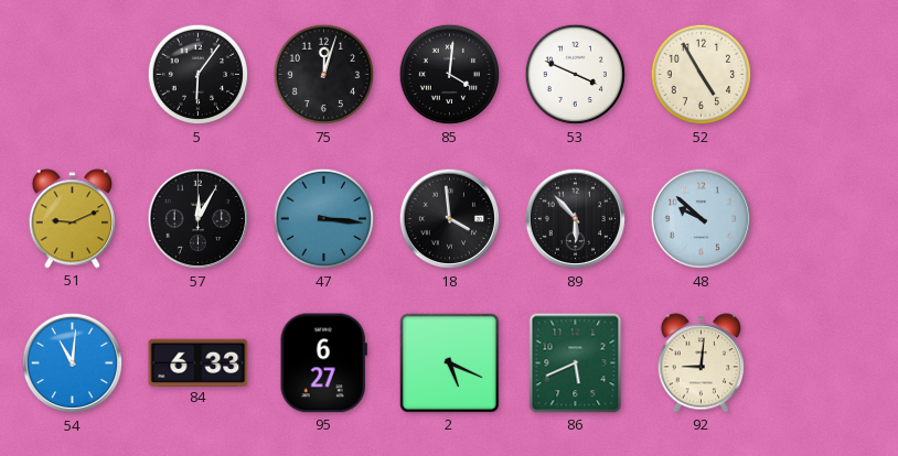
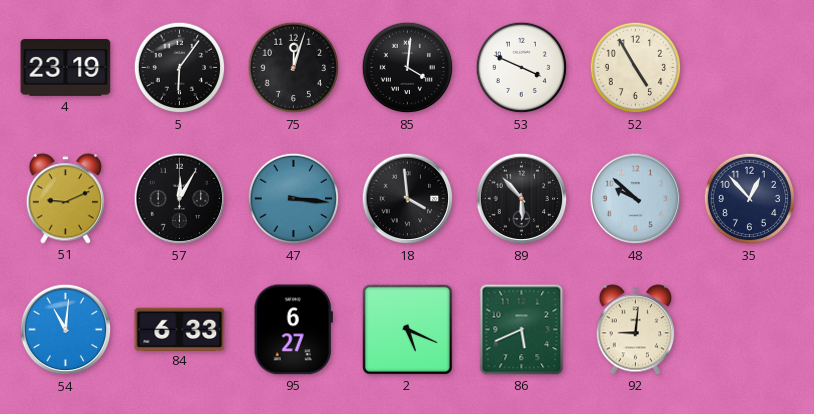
4: none -> 23:19 (66, 68)
35: none -> 12:53 (750, 199)
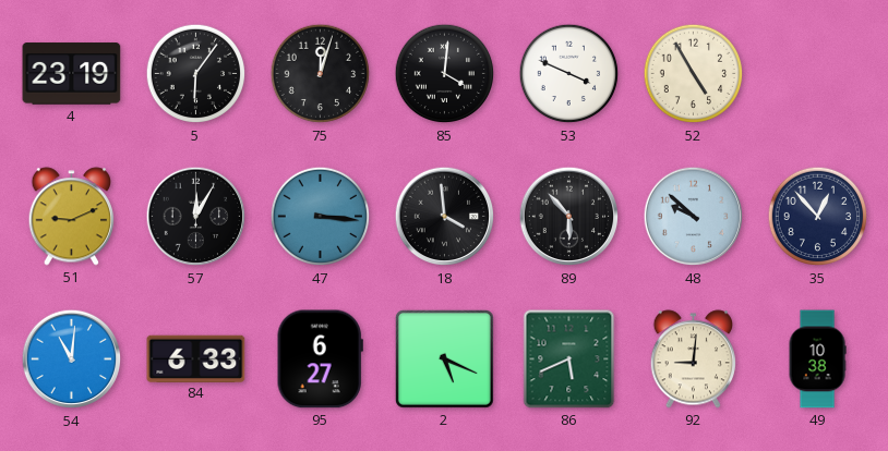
49: none -> 10:38 (817, 359)
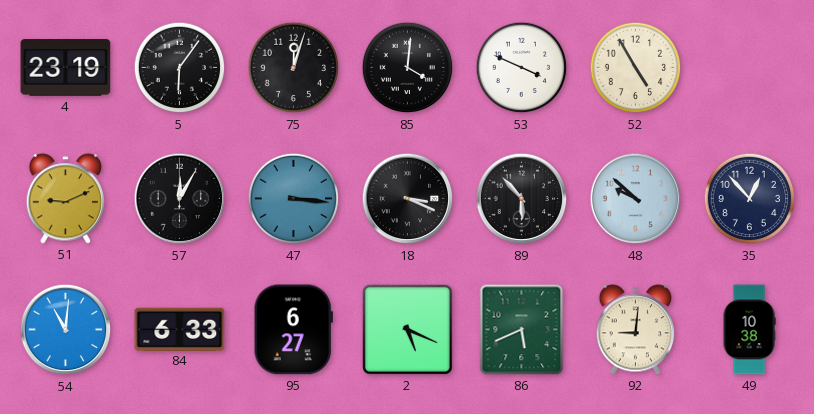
18: 3:59 -> 3:19 (408, 199)
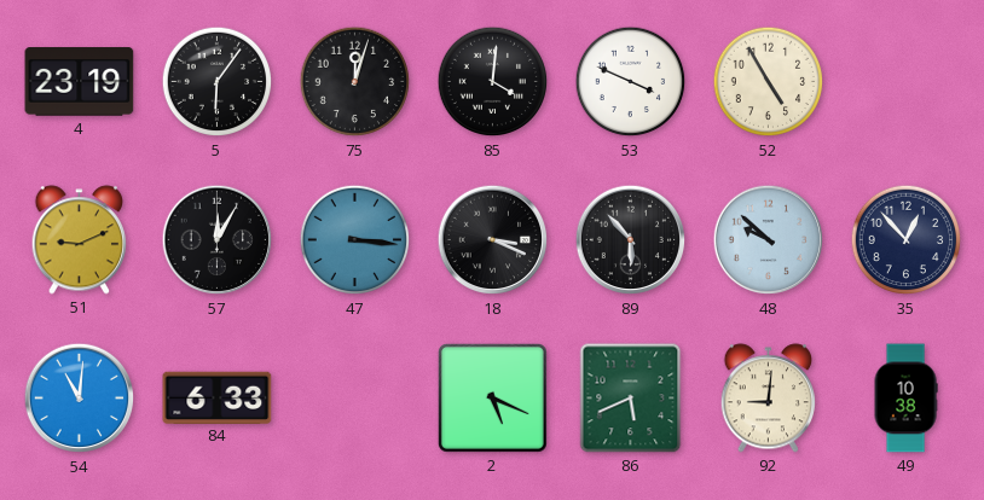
95: 6:27 -> none (293, 330)
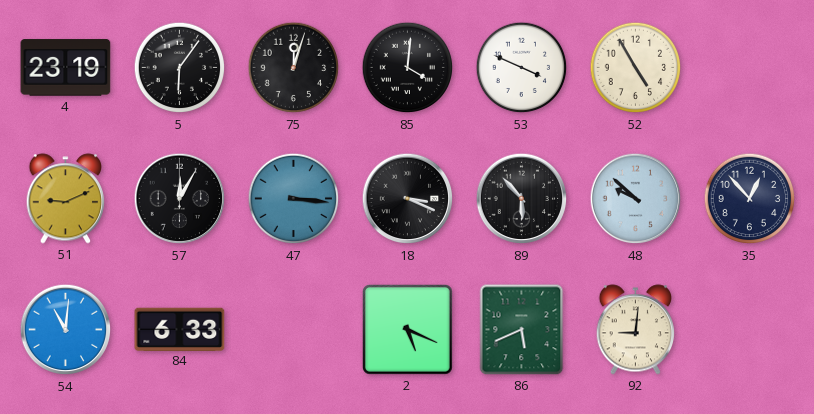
49: 10:38 -> none (905, 399)
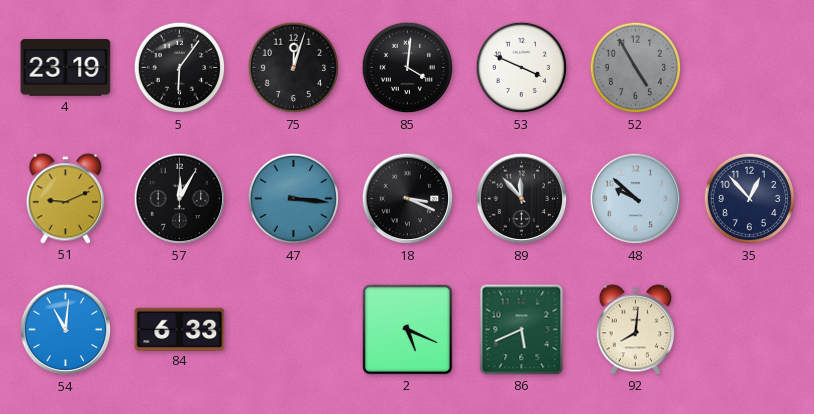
52 dial: cream -> grey (636, 68)
89: 5:53 -> 11:53 (522, 199)
92: 9:01 -> 8:01 (636, 330)
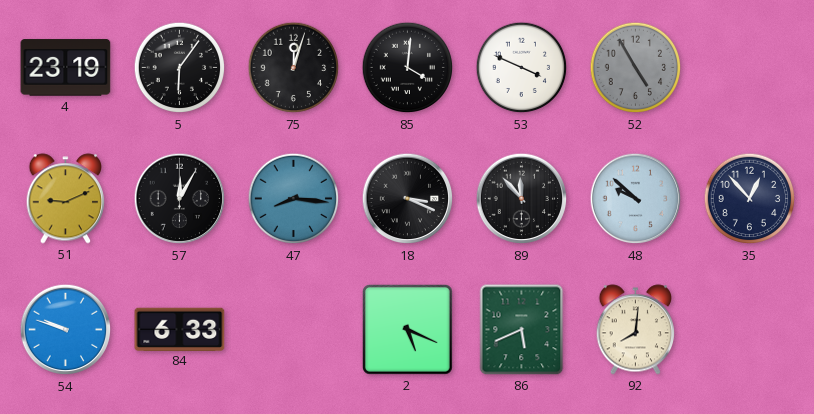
47: 3:16 -> 8:16 (294, 199)
54: 11:01 -> 9:48 (66, 330)
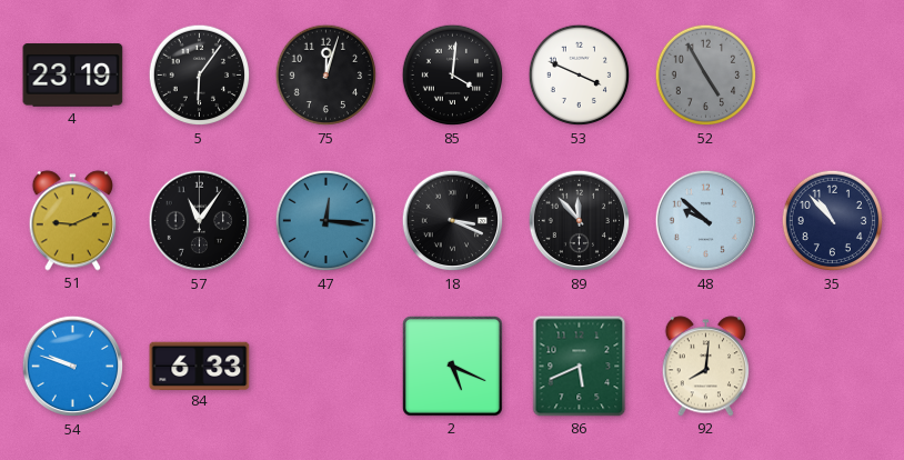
57: 12:05 -> 11:06 (200, 221)
47: 8:16 -> 12:16 (327, 221)
35: 12:53 -> 10:53 (833, 221)
